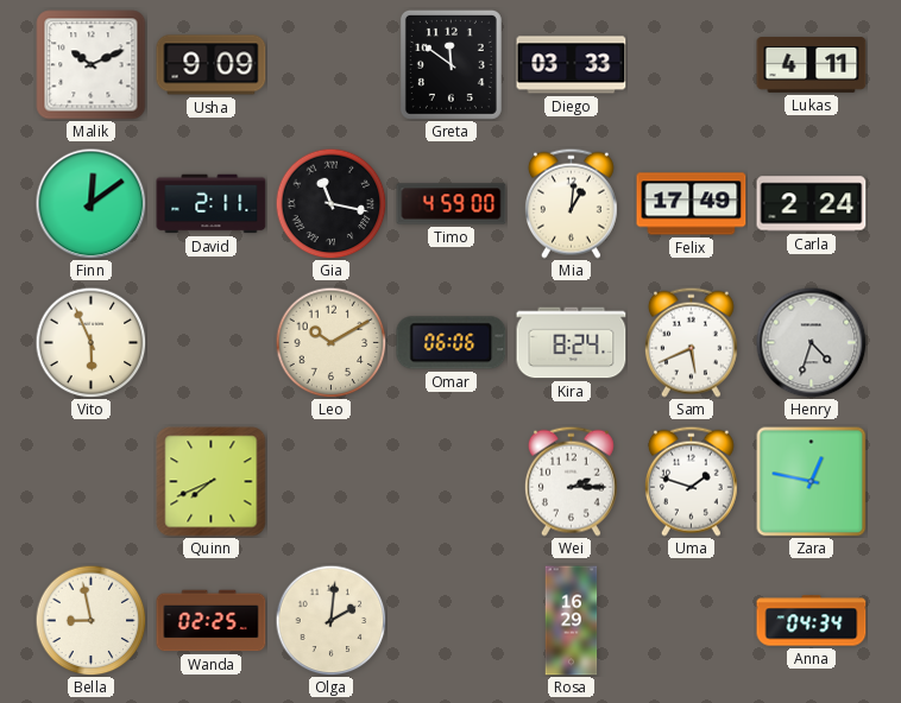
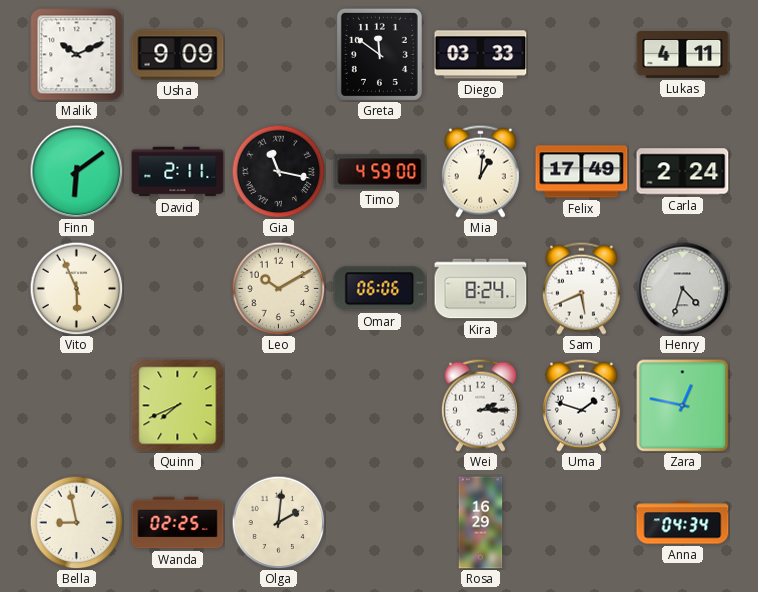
Finn: 12:09 -> 6:09 (76, 171)
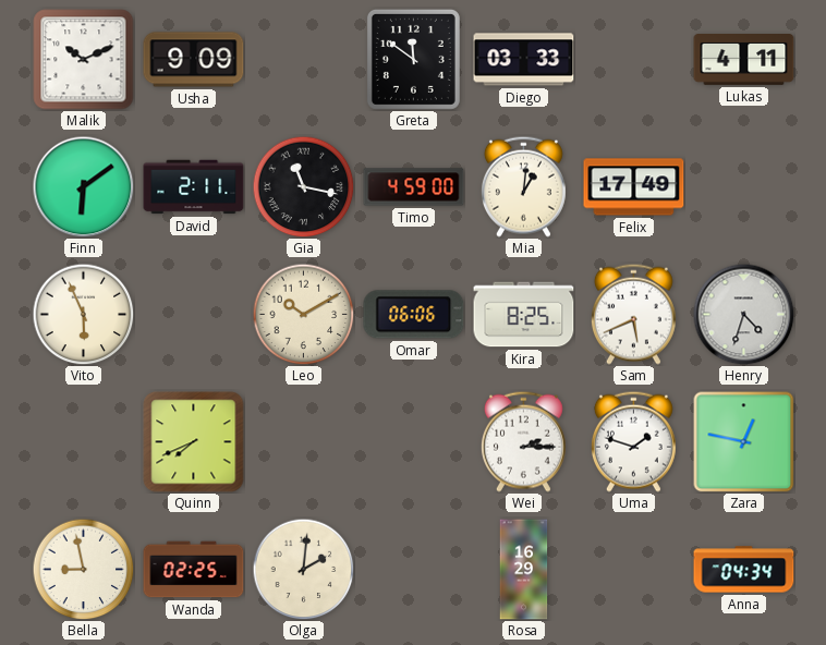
Carla: 2:24 -> none (683, 172)
Kira: 8:24 -> 8:25 (524, 315)
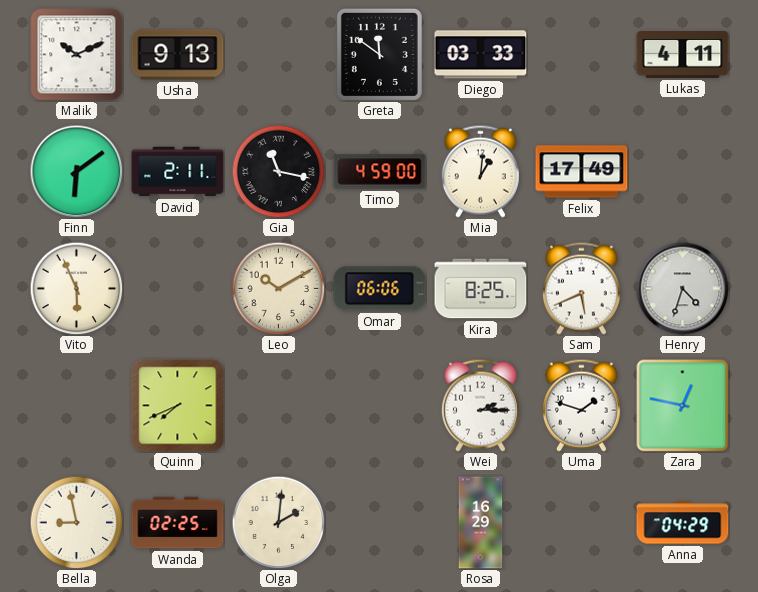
Usha: 9:09 -> 9:13 (178, 55)
Anna: 04:34 -> 04:29 (683, 523)
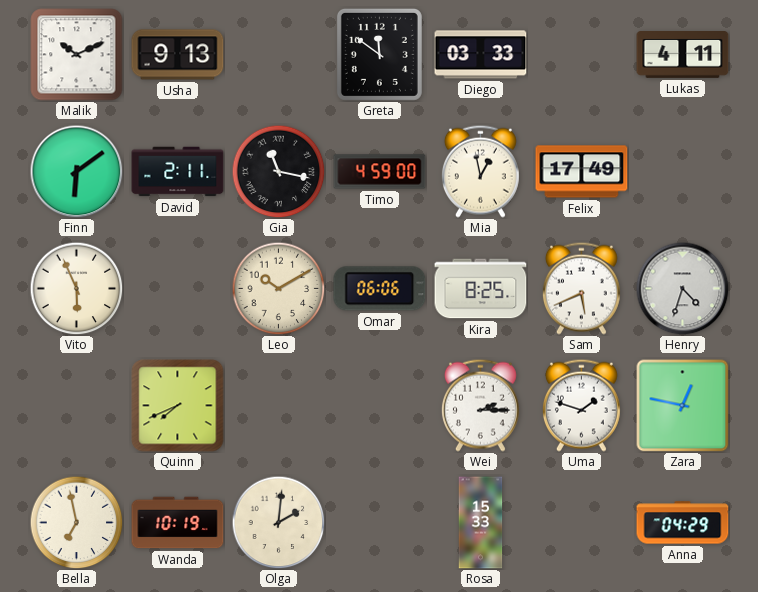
Mia: 1:01 -> 12:58 (480, 171)
Bella: 8:58 -> 6:58 (76, 522)
Wanda: 02:25 -> 10:19 (178, 523)
Rosa: 16:29 -> 15:33 (481, 523)
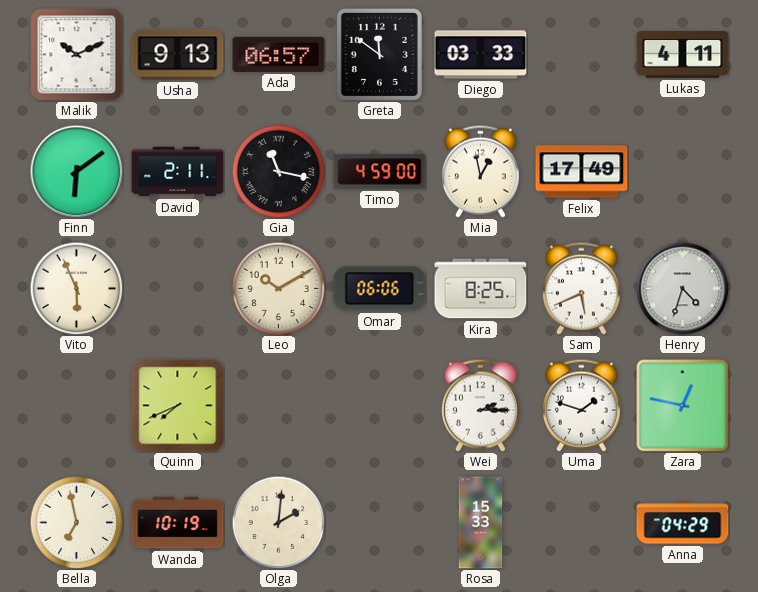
Ada: none -> 06:57 (279, 54)
